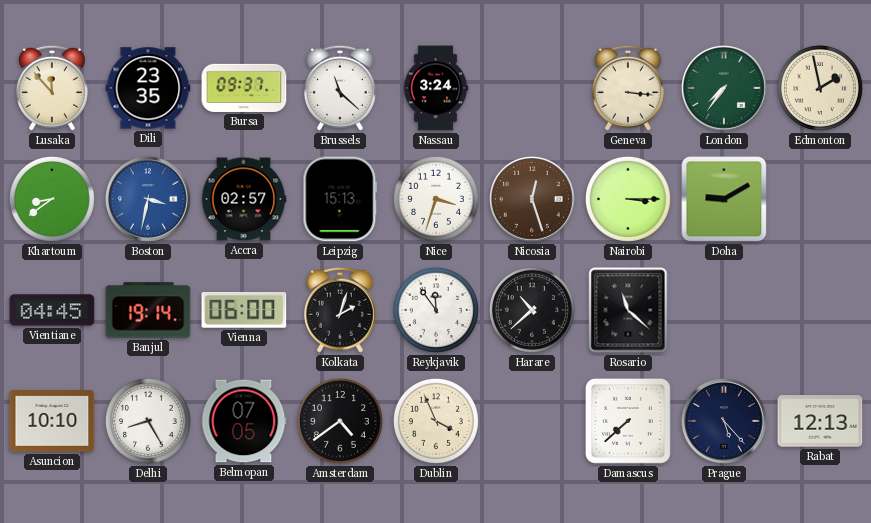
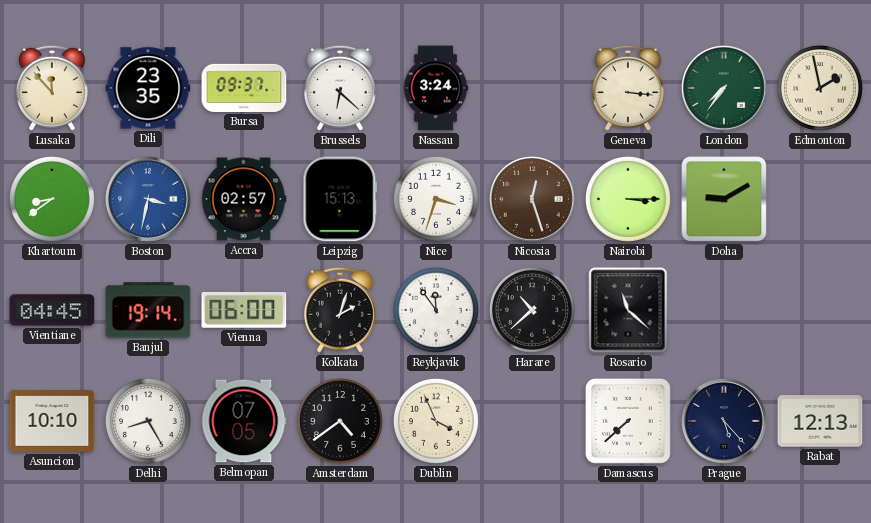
Brussels: 11:22 -> 6:22 (340, 88)
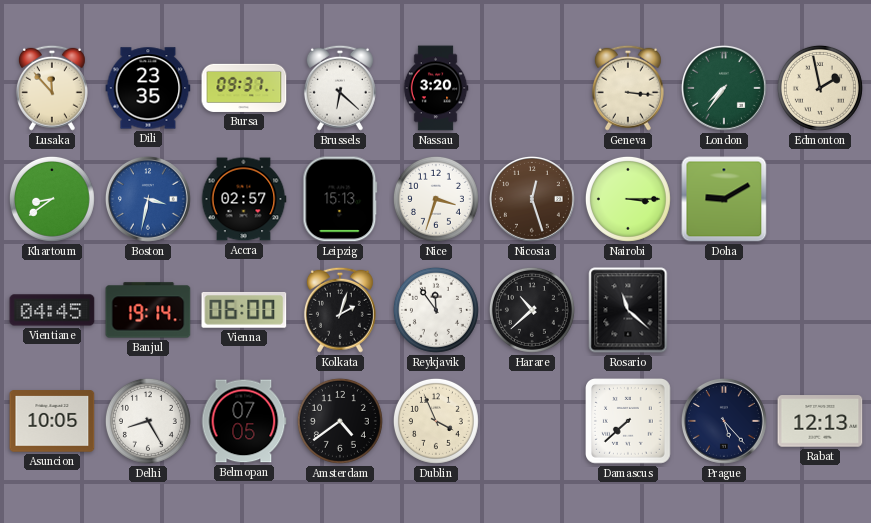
Nassau: 3:24 -> 3:20 (436, 88)
Asuncion: 10:10 -> 10:05 (52, 421)
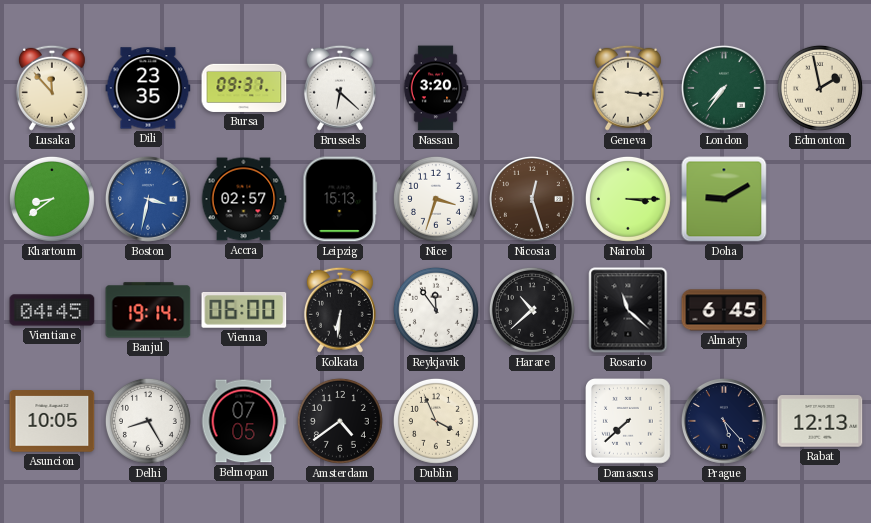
Kolkata: 2:03 -> 6:31 (340, 310)
Almaty: none -> 6:45 (724, 310)
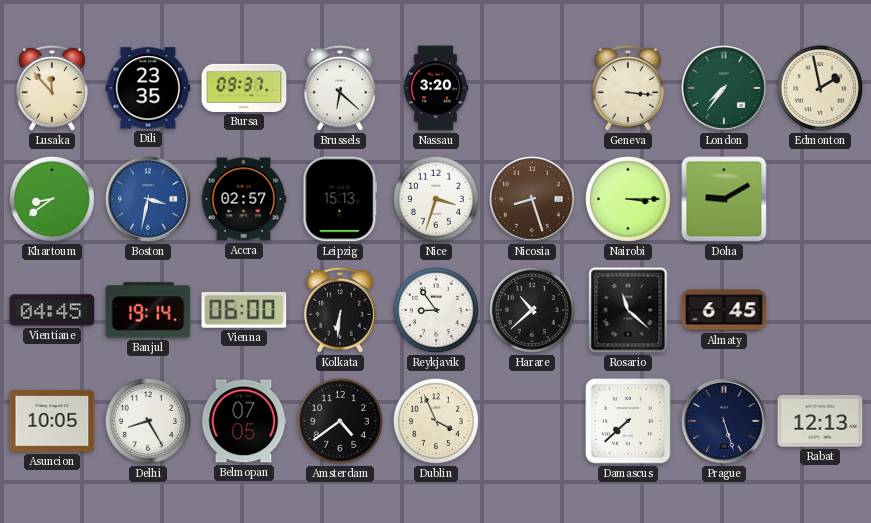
Nicosia: 12:27 -> 8:27 (532, 199)
Reykjavik: 11:54 -> 8:54 (436, 310)
Prague: 5:23 -> 5:27 (724, 421)
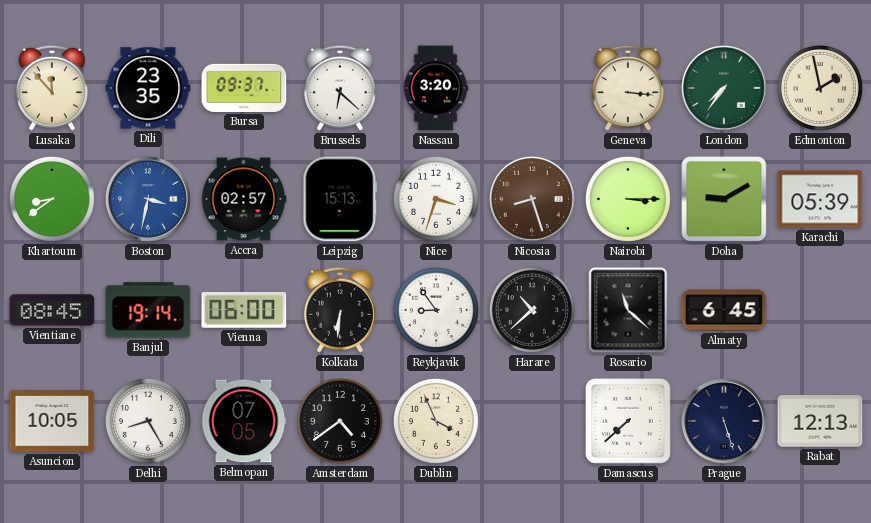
Karachi: none -> 05:39 (820, 199)
Vientiane: 04:45 -> 08:45 (52, 310)
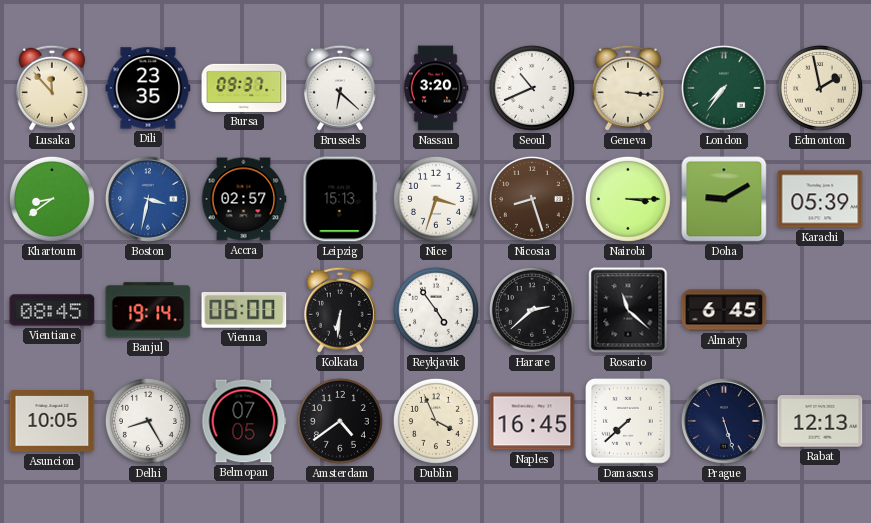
Seoul: none -> 10:41 (532, 88)
Reykjavik: 8:54 -> 4:54 (436, 310)
Harare: 10:38 -> 2:38 (532, 310)
Naples: none -> 16:45 (532, 421)
